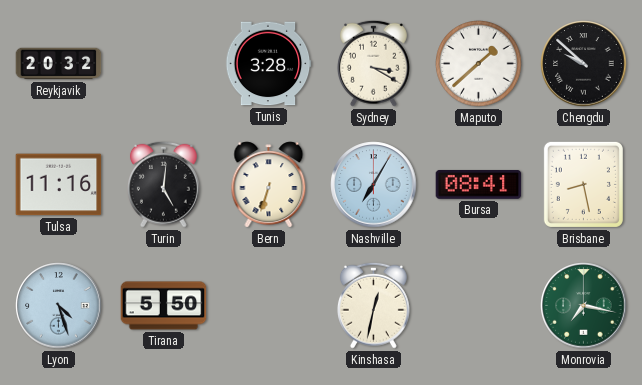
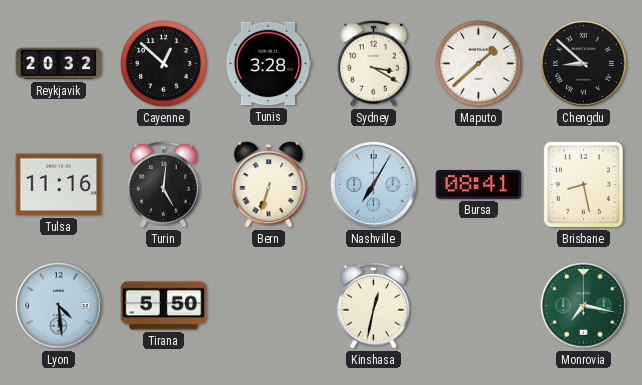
Cayenne: none -> 12:52 (164, 64)
Chengdu: 9:52 -> 8:52 (584, 64)
Lyon: 4:27 -> 4:29 (59, 306)
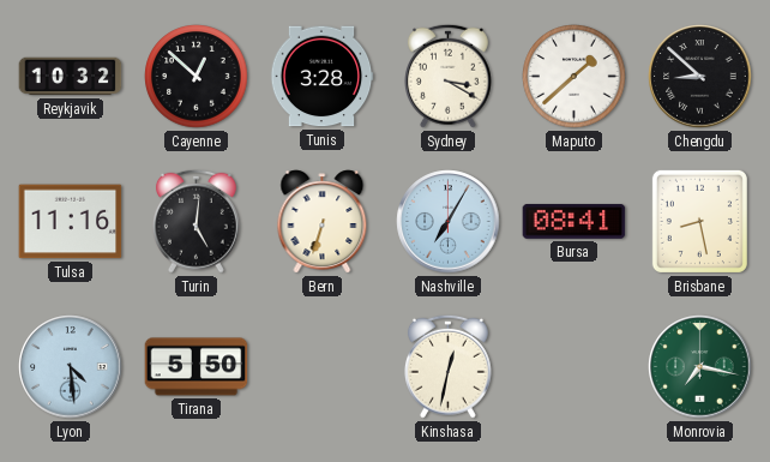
Reykjavik: 20:32 -> 10:32 (71, 77)
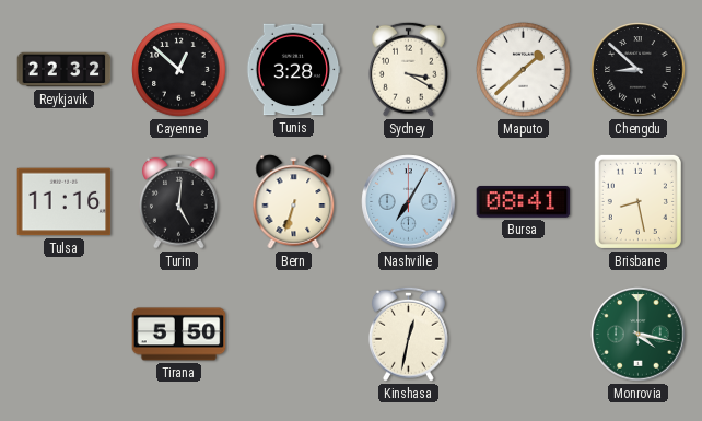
Reykjavik: 10:32 -> 22:32 (65, 70)
Lyon: 4:29 -> none (71, 367)
Monrovia: 7:17 -> 4:17 (639, 335)
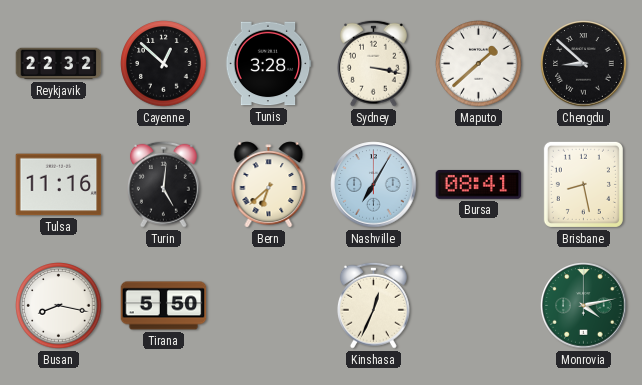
Sydney: 3:20 -> 3:17 (373, 63)
Bern: 6:33 -> 6:38 (269, 185)
Busan: none -> 8:17 (59, 306)
Kinshasa: 12:32 -> 12:34 (373, 305)
Monrovia: 4:17 -> 4:13 (584, 306)
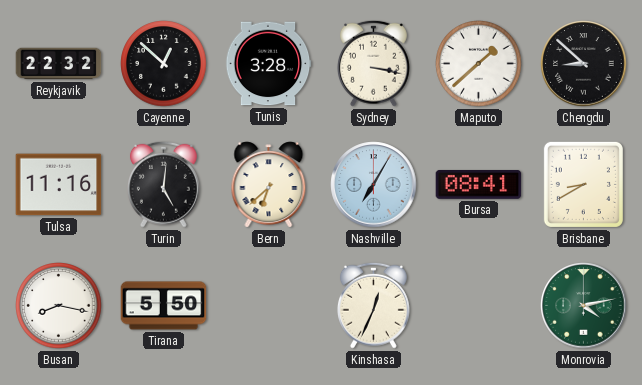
Brisbane: 8:28 -> 8:40 (583, 184)
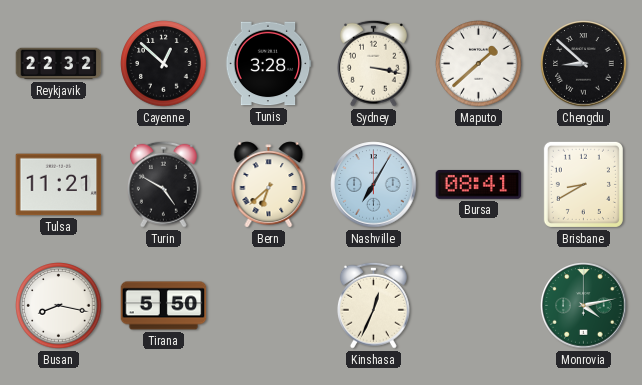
Tulsa: 11:16 -> 11:21 (59, 185)
Turin: 5:01 -> 4:50 (163, 184)
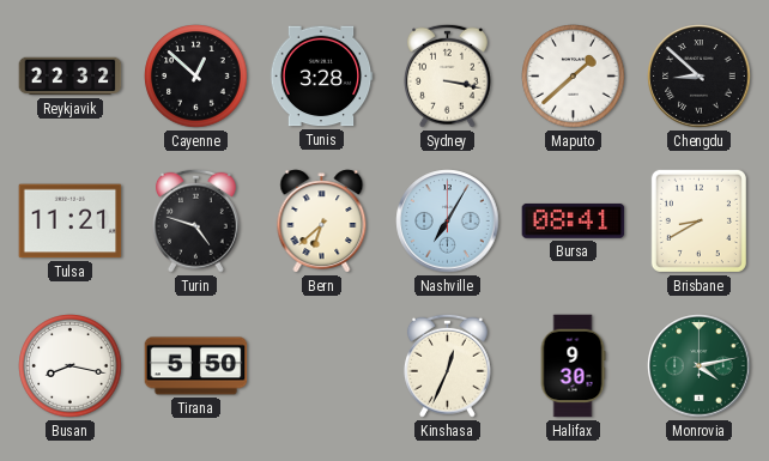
Turin: 4:50 -> 4:48 (195, 220)
Halifax: none -> 9:30 (573, 366)
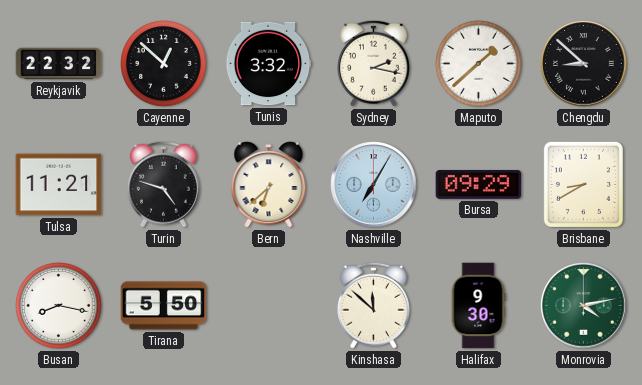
Tunis: 3:28 -> 3:32 (268, 64)
Sydney: 3:17 -> 2:17 (373, 63)
Bursa: 08:41 -> 09:29 (479, 185)
Kinshasa: 12:34 -> 11:52 (373, 305)
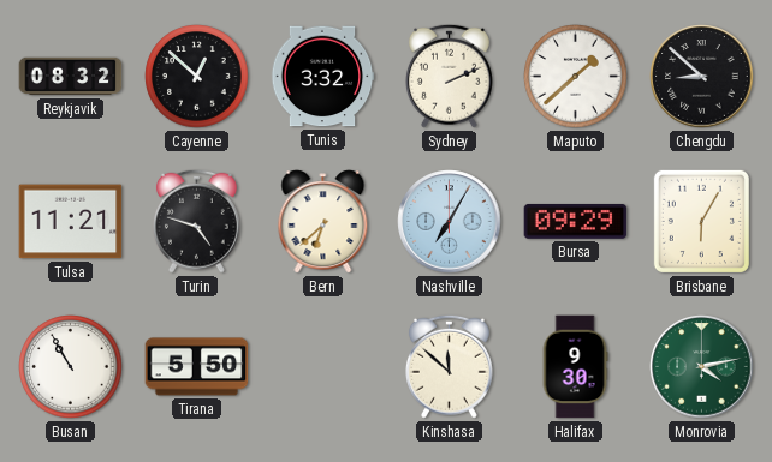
Reykjavik: 22:32 -> 08:32 (71, 77)
Sydney: 2:17 -> 2:11 (449, 76)
Brisbane: 8:40 -> 6:05 (701, 221)
Busan: 8:17 -> 10:55 (71, 367)
